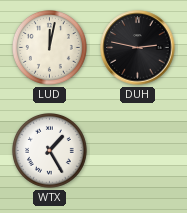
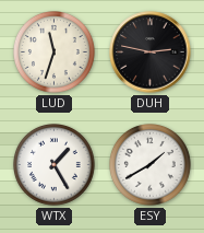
LUD: 12:02 -> 11:33 (55, 53)
ESY: none -> 1:40 (151, 165)
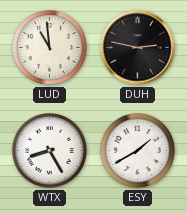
LUD: 11:33 -> 10:59 (50, 48)
WTX: 1:25 -> 8:25 (50, 151)
